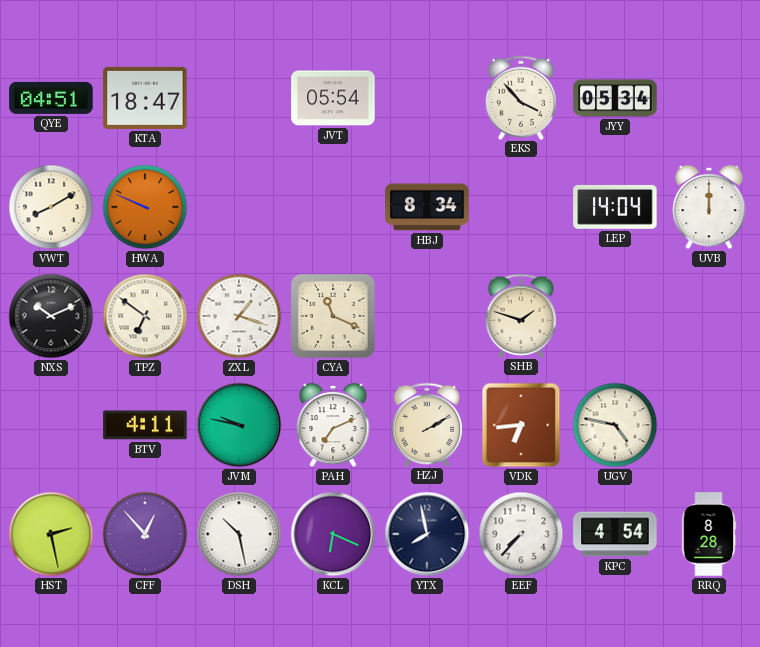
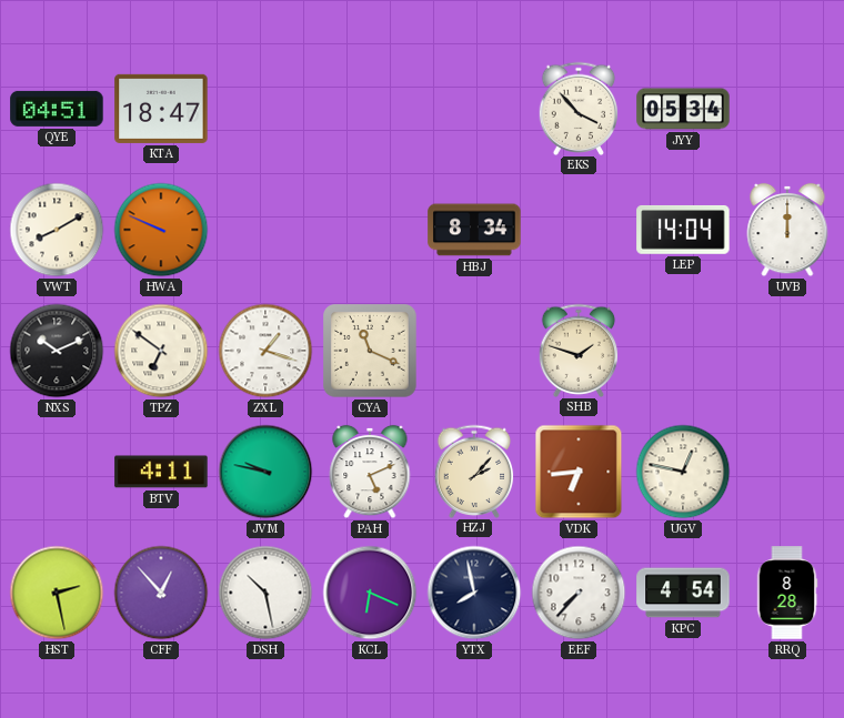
JVT: 05:54 -> none (333, 98)
PAH: 7:11 -> 5:11 (370, 472)
HZJ: 2:10 -> 2:07 (474, 471)
UGV: 4:47 -> 12:47 (683, 472)
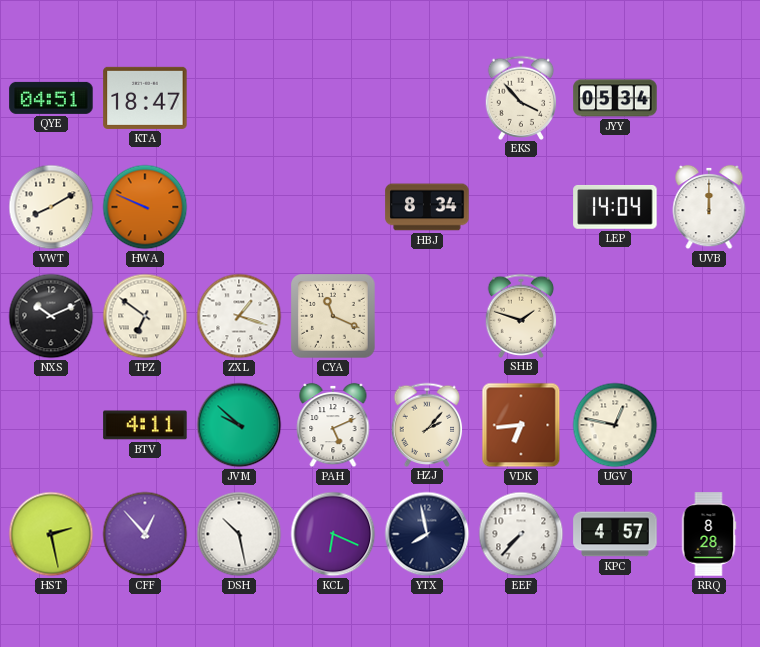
JVM: 9:47 -> 9:52 (239, 425)
KPC: 4:54 -> 4:57 (615, 534)
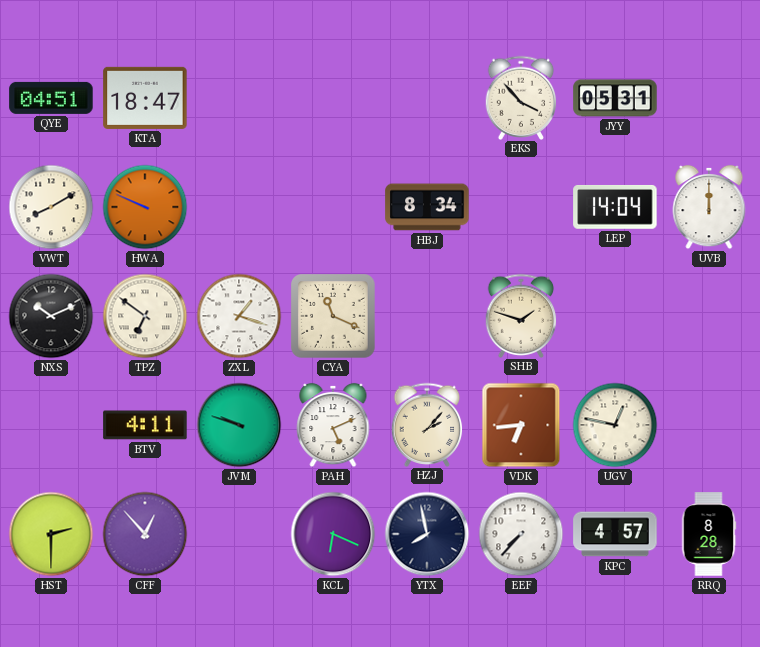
JYY: 05:34 -> 05:31 (615, 98)
JVM: 9:52 -> 9:48 (239, 425)
HST: 2:28 -> 2:30 (51, 534)
DSH: 10:28 -> none (239, 534)
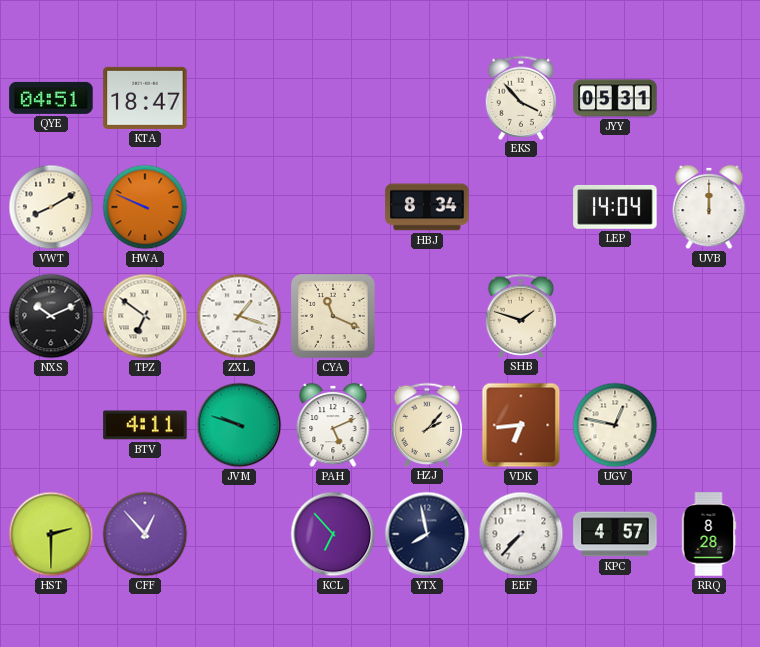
KCL: 6:19 -> 6:53 (333, 534)
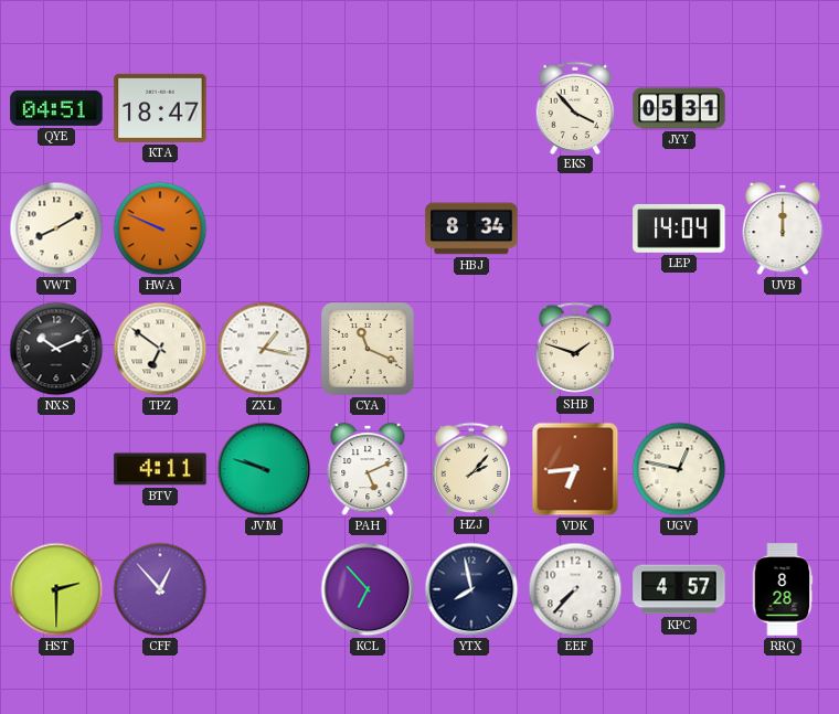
ZXL: 1:18 -> 1:17 (264, 349)
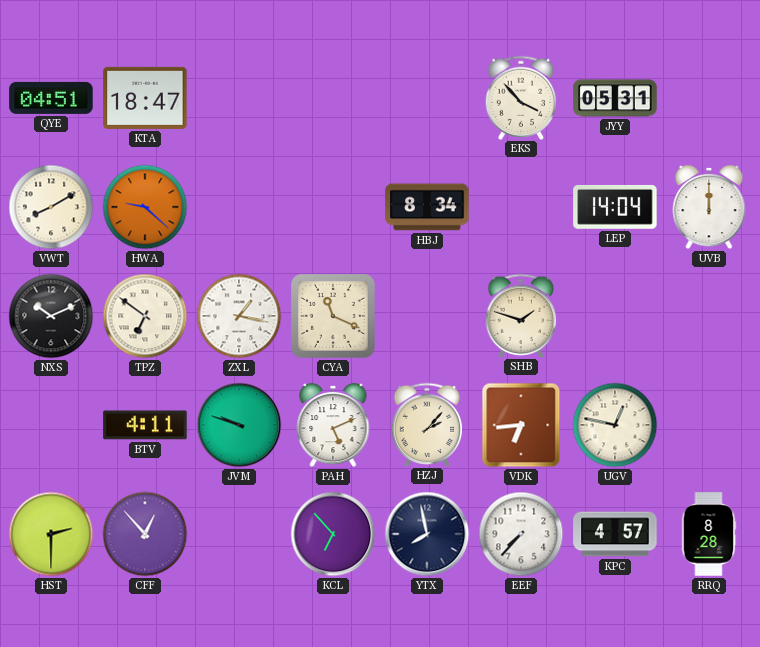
HWA: 9:49 -> 9:22 (145, 207)
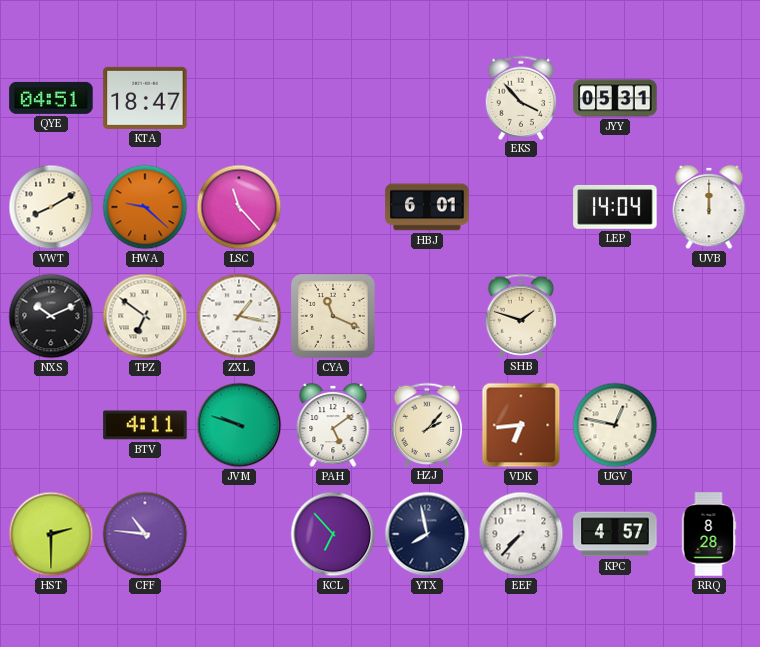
LSC: none -> 11:23 (239, 207)
HBJ: 8:34 -> 6:01 (427, 207)
PAH: 5:11 -> 5:09 (333, 425)
CFF: 12:53 -> 10:46 (145, 534)
